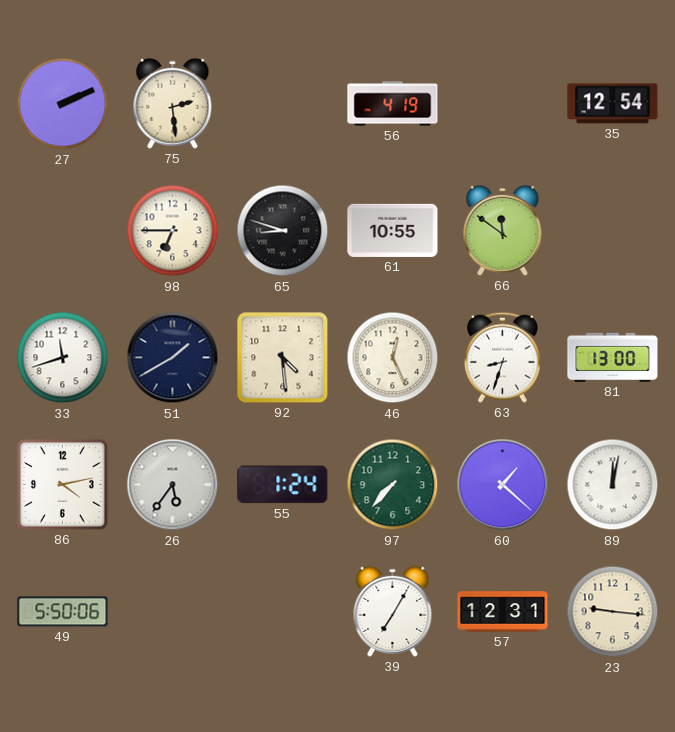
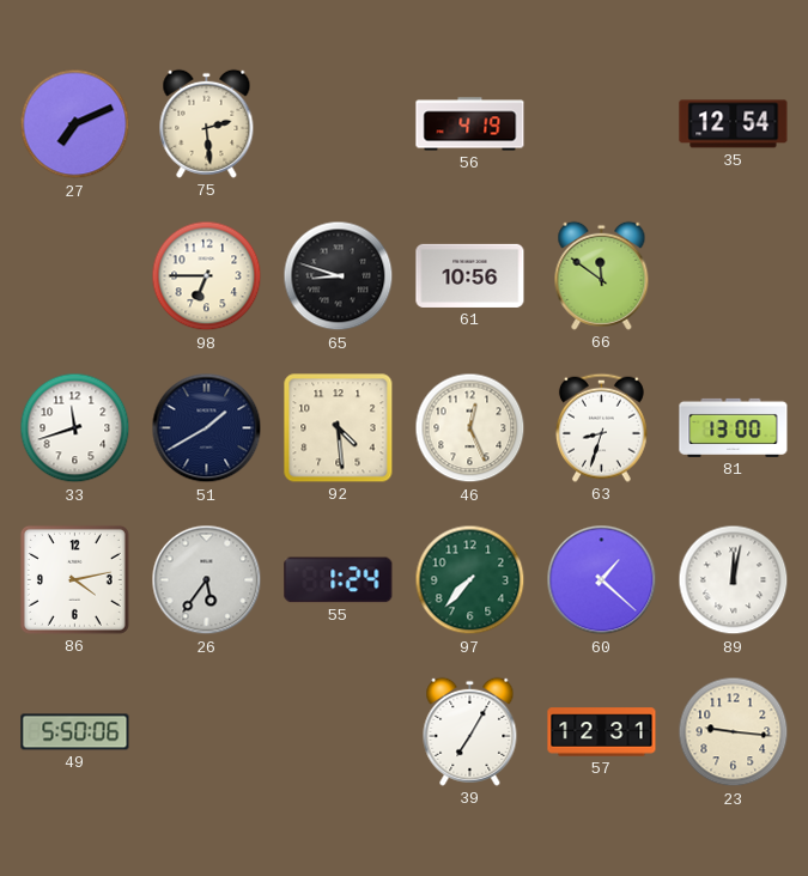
27: 2:11 -> 7:11 (75, 124)
61: 10:55 -> 10:56 (470, 275)
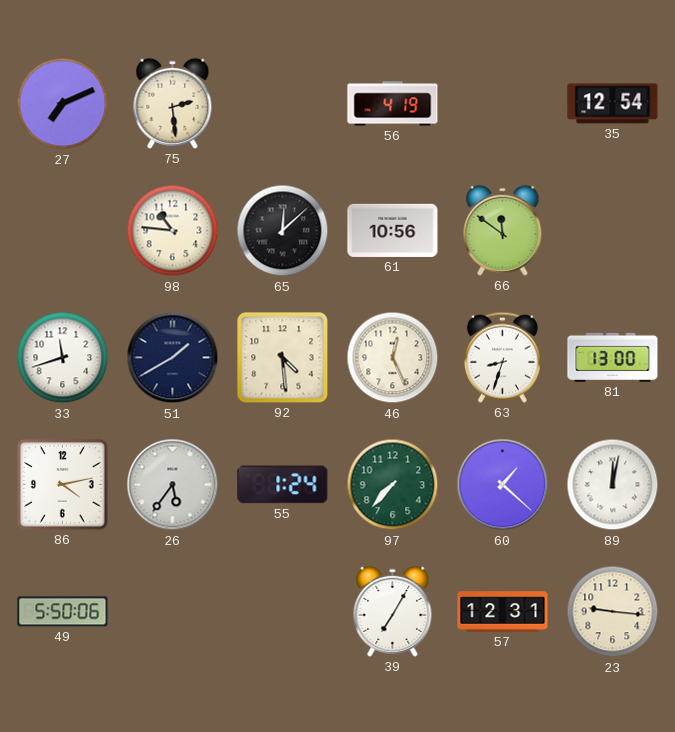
98: 6:45 -> 10:46 (173, 231)
65: 8:48 -> 12:08 (283, 231)
